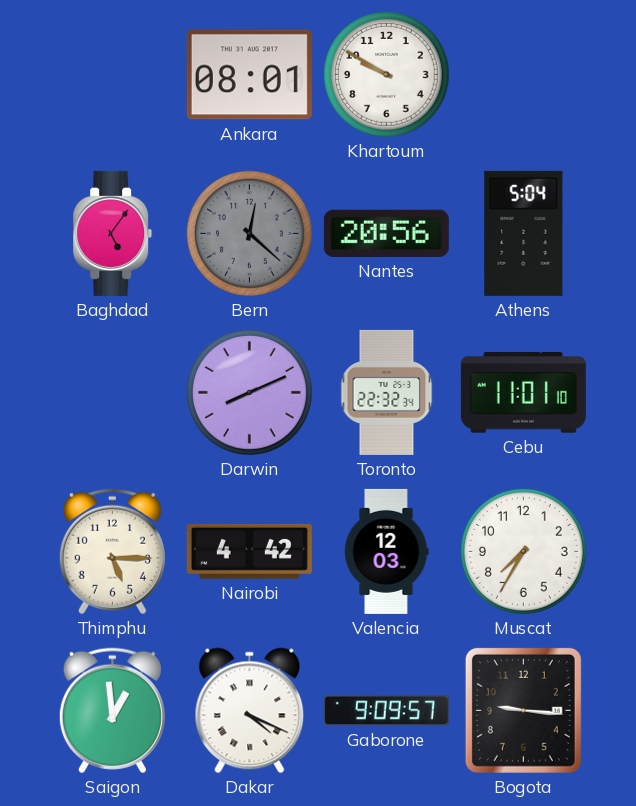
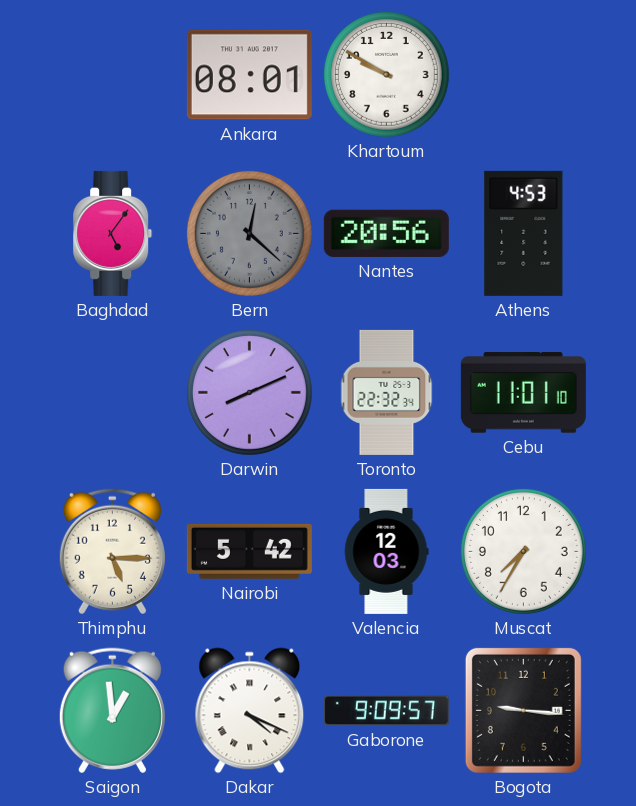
Athens: 5:04 -> 4:53 (524, 233)
Nairobi: 4:42 -> 5:42 (249, 551)
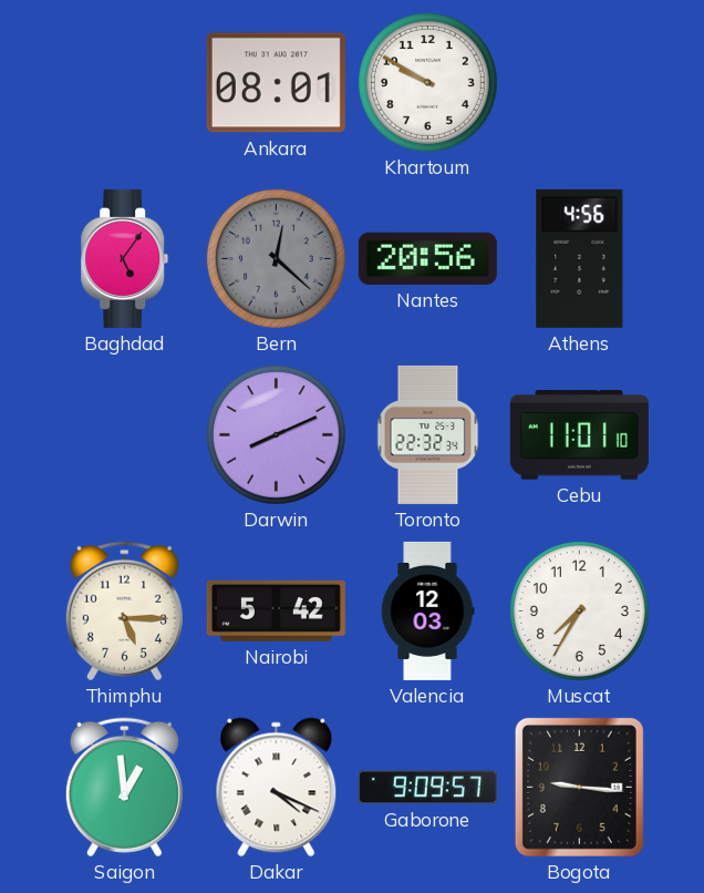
Athens: 4:53 -> 4:56 (580, 258)
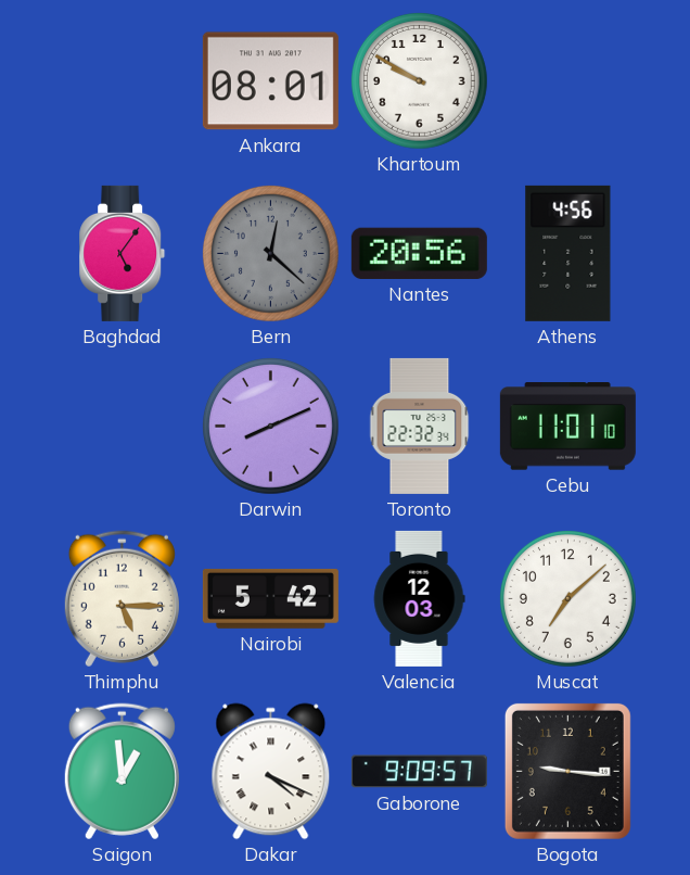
Muscat: 7:35 -> 7:08 (567, 598)
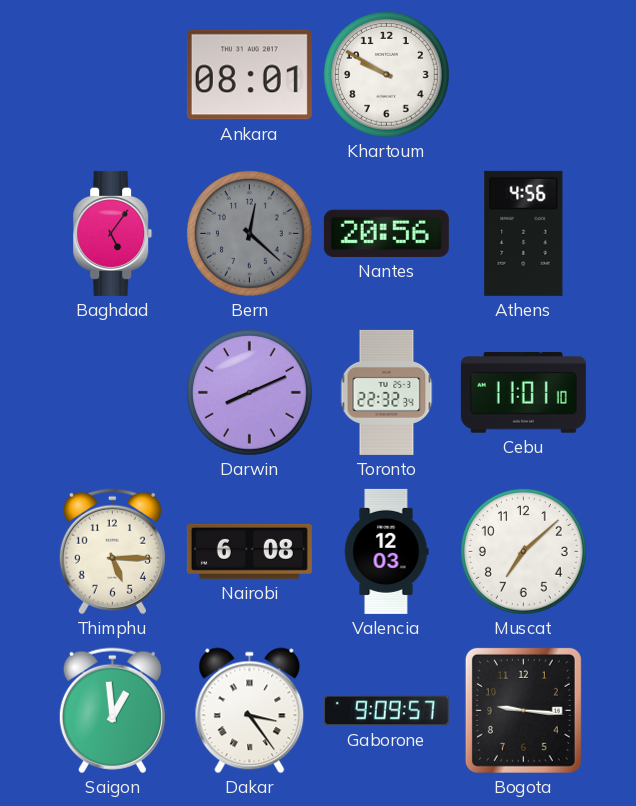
Nairobi: 5:42 -> 6:08 (249, 551)
Dakar: 4:19 -> 3:24 (250, 711)
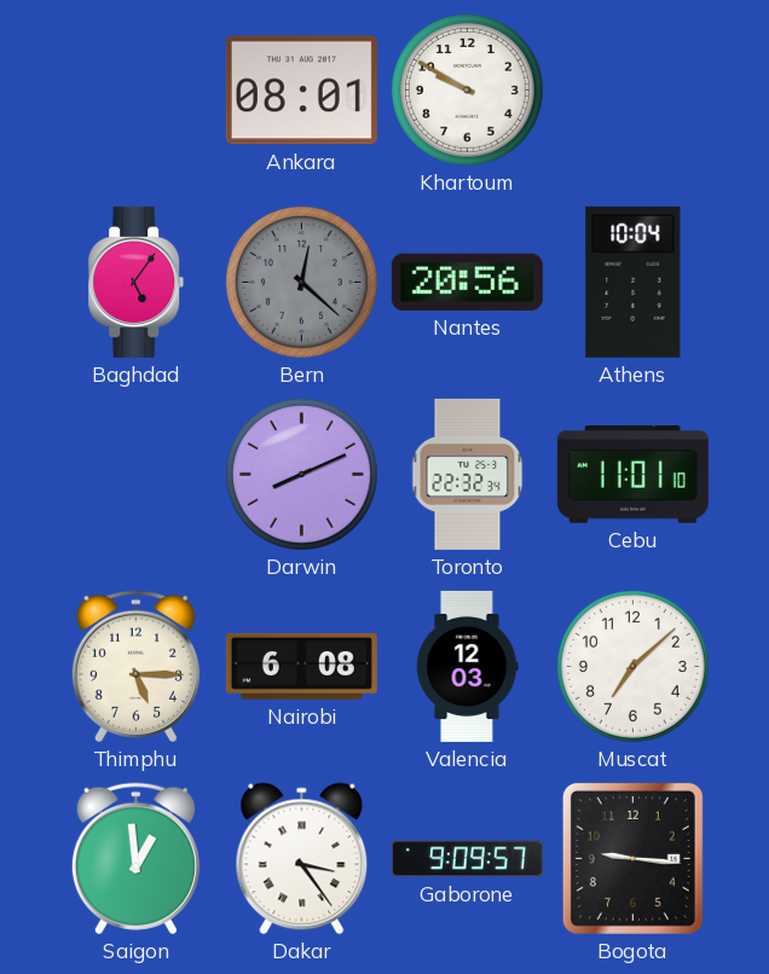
Athens: 4:56 -> 10:04 (634, 282)
